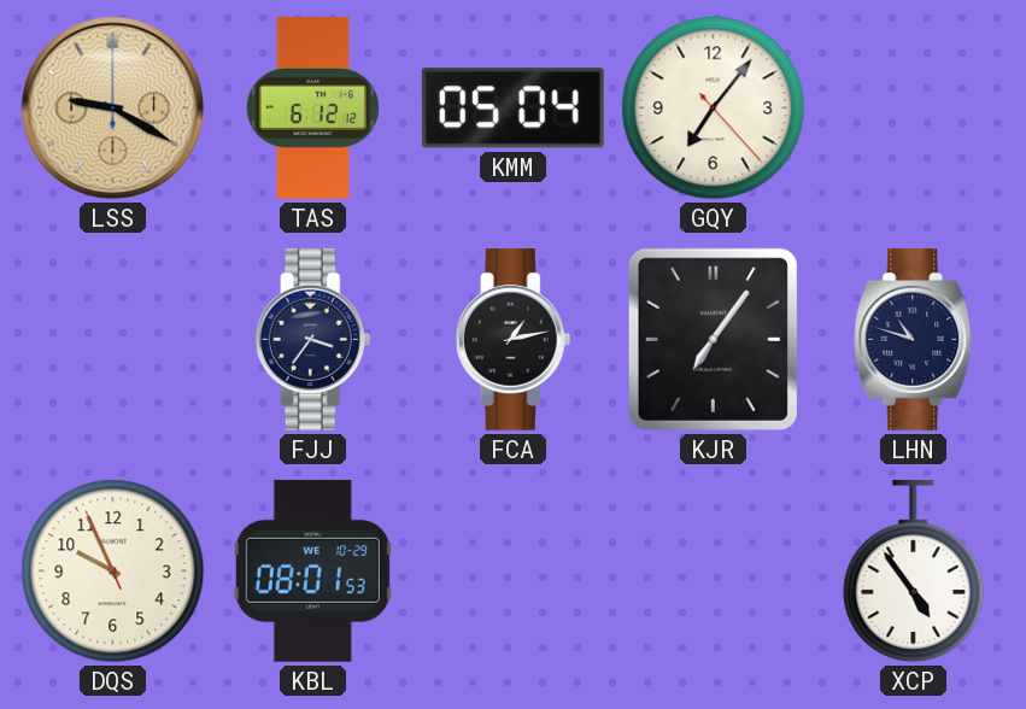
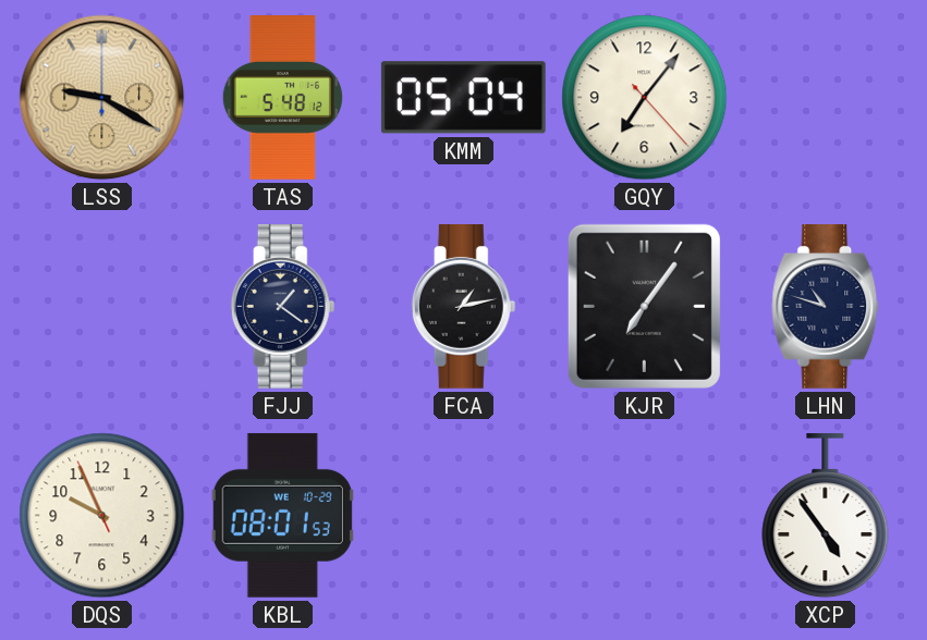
TAS: 6:12 -> 5:48 (282, 98)
FJJ: 3:36 -> 1:21 (283, 307)
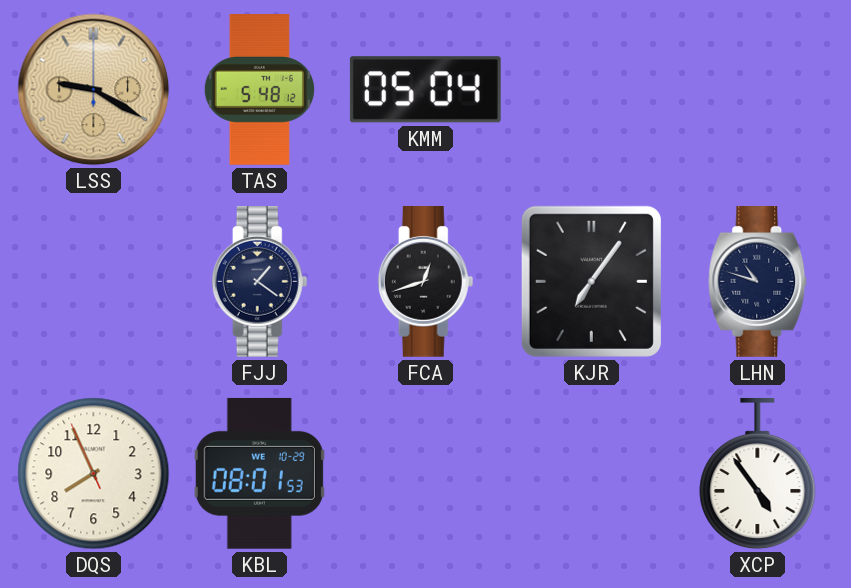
GQY: 7:06 -> none (645, 98)
FCA: 1:13 -> 12:42 (426, 282)
DQS: 9:55 -> 7:55 (94, 474)
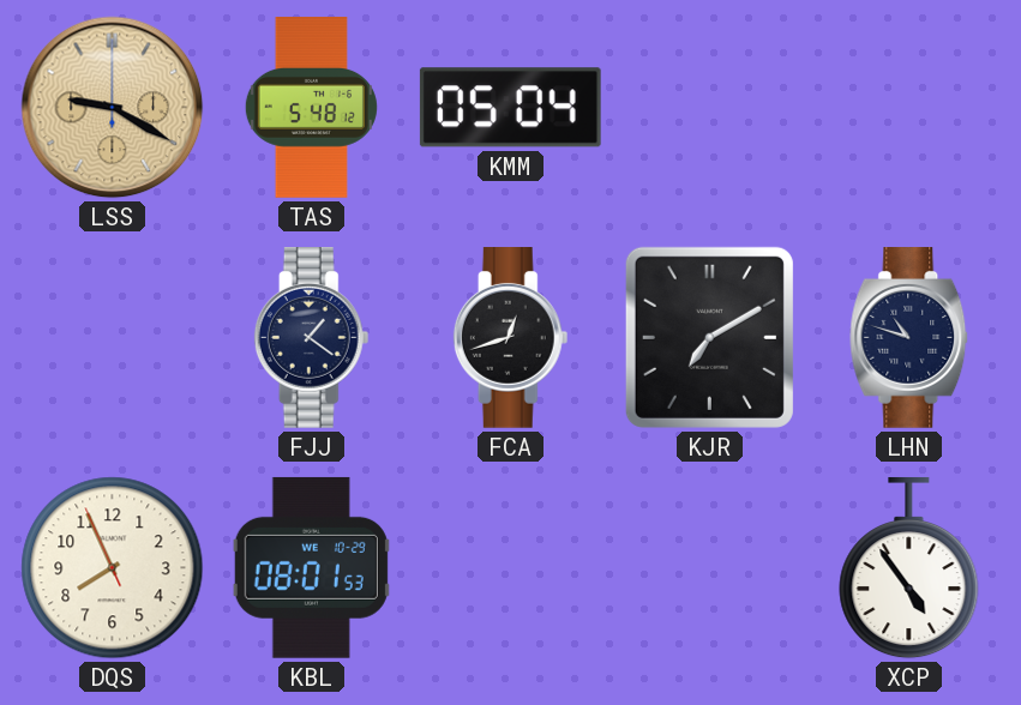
KJR: 7:06 -> 7:10 (709, 337)
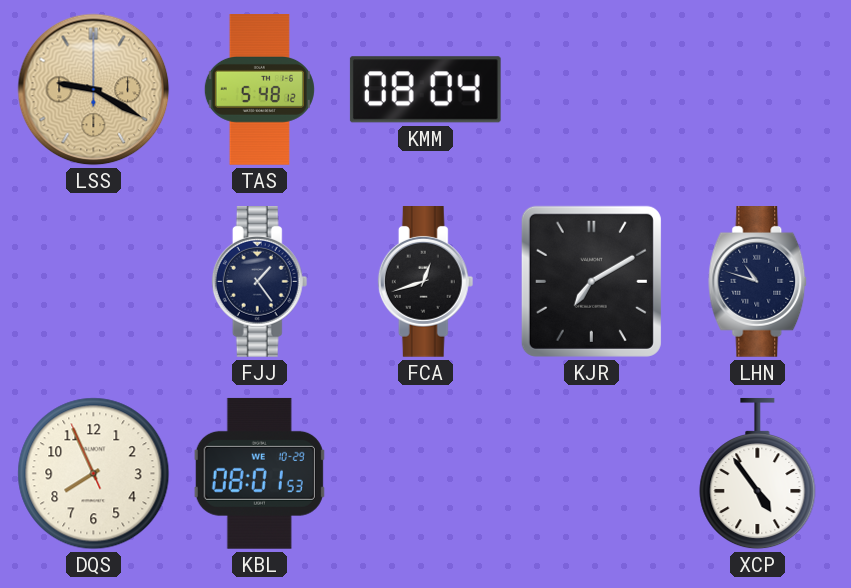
KMM: 05:04 -> 08:04 (425, 90)
FJJ: 1:21 -> 1:24 (260, 282)
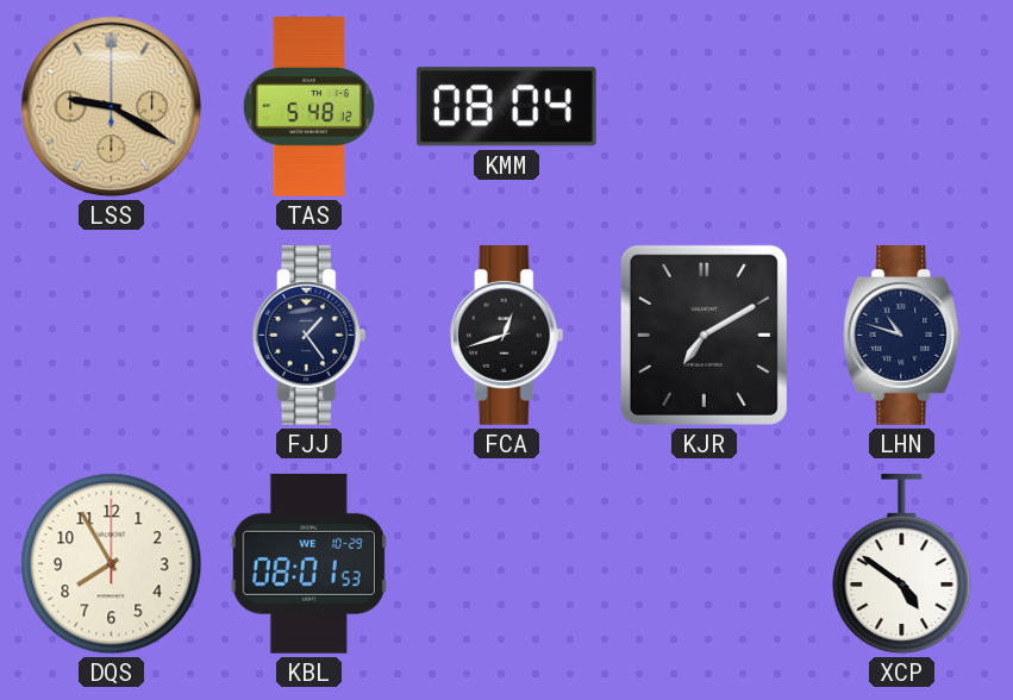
DQS: 7:55:56 -> 7:55:00 (112, 564)
XCP: 4:54 -> 4:51 (902, 564)
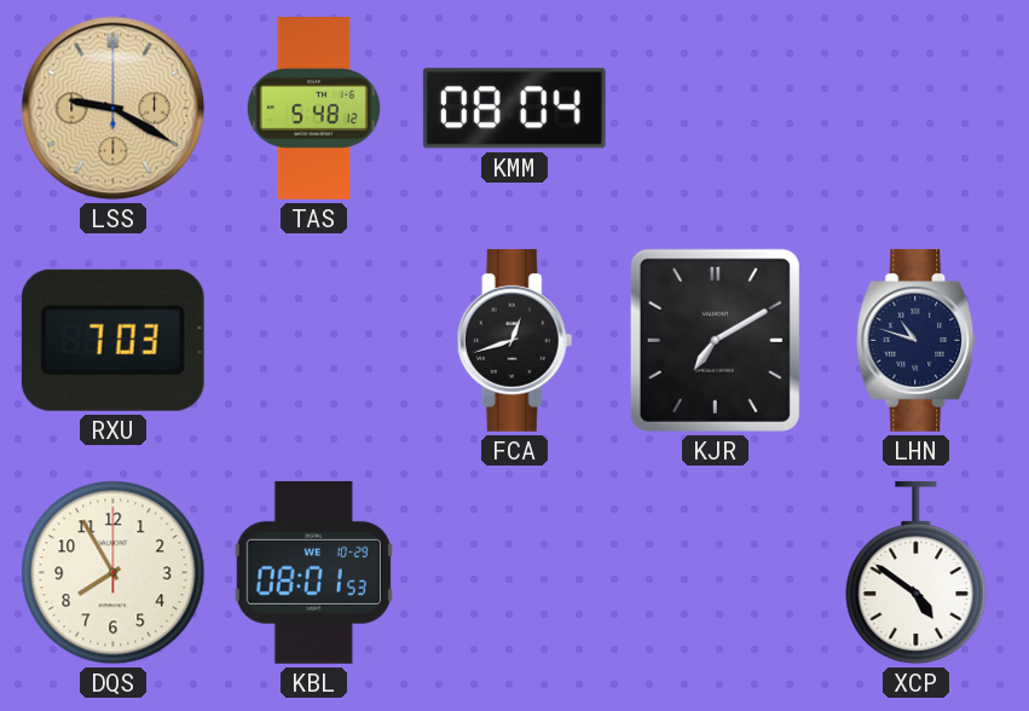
RXU: none -> 7:03 (112, 340)
FJJ: 1:24 -> none (309, 336)
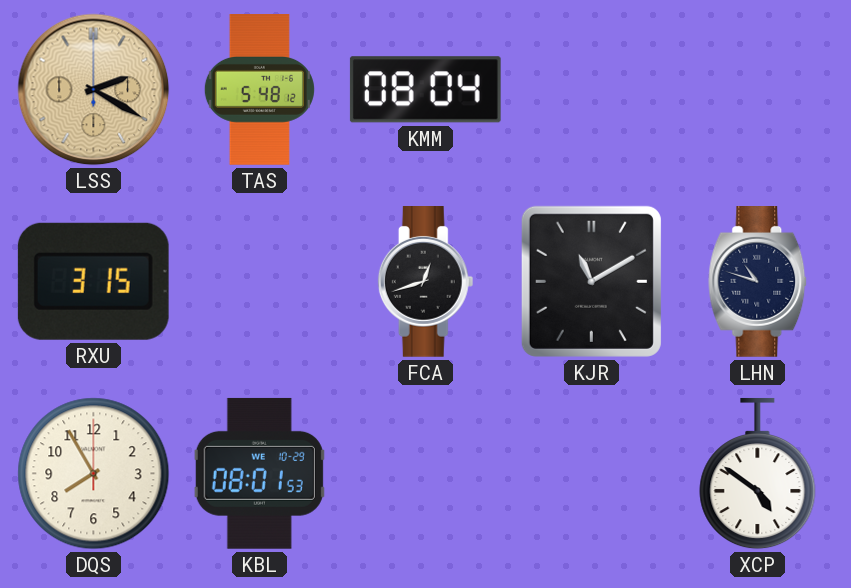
LSS: 9:20 -> 2:20 (94, 90)
RXU: 7:03 -> 3:15 (93, 281)
KJR: 7:10 -> 11:10 (591, 281)
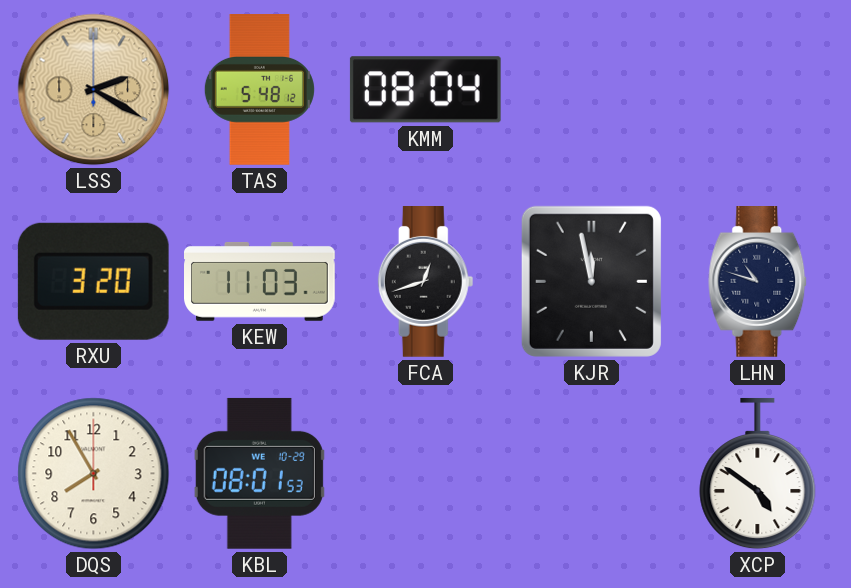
RXU: 3:15 -> 3:20 (93, 281)
KEW: none -> 11:03 (260, 281)
KJR: 11:10 -> 11:58 (591, 281)
